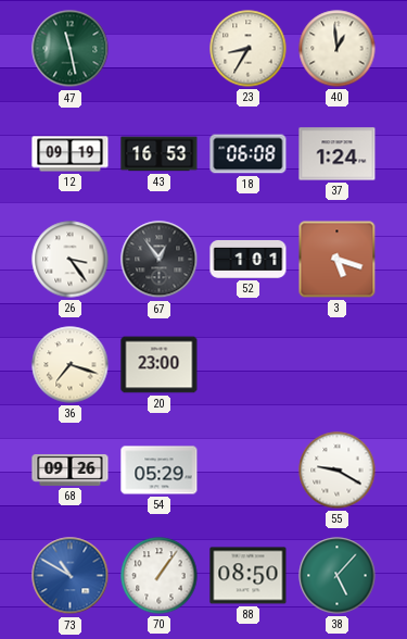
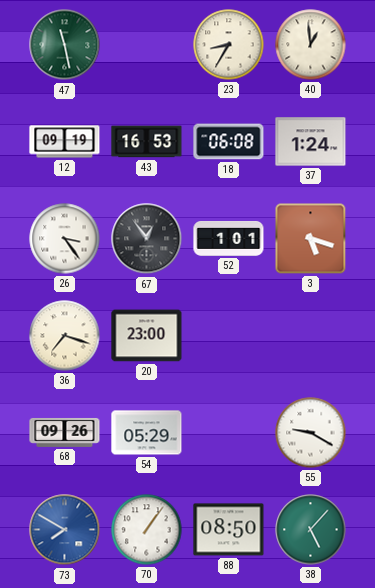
73: 10:50 -> 7:50 (65, 530)
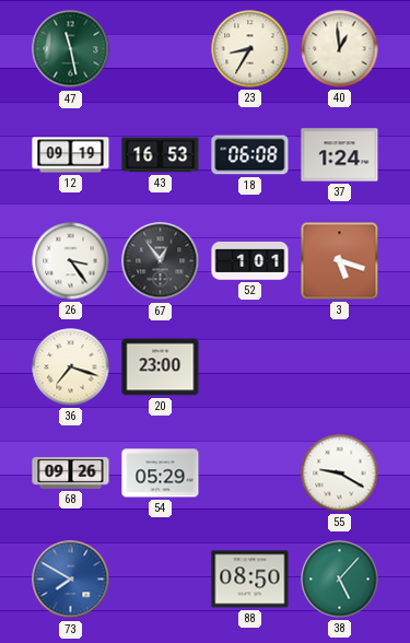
70: 1:06 -> none (147, 530)
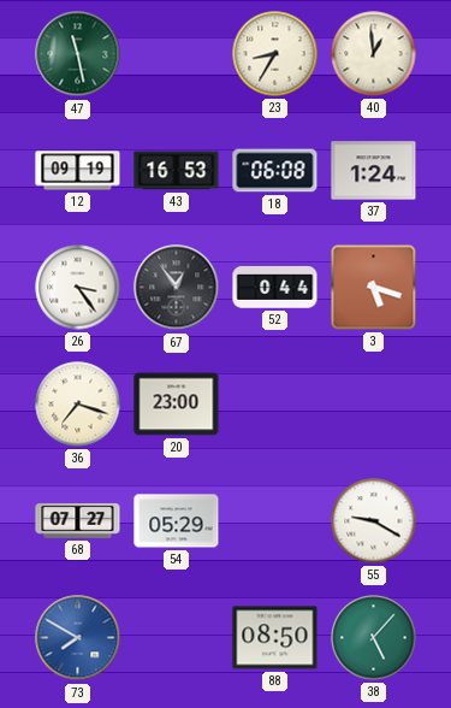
52: 1:01 -> 0:44 (275, 287)
68: 09:26 -> 07:27 (78, 520)
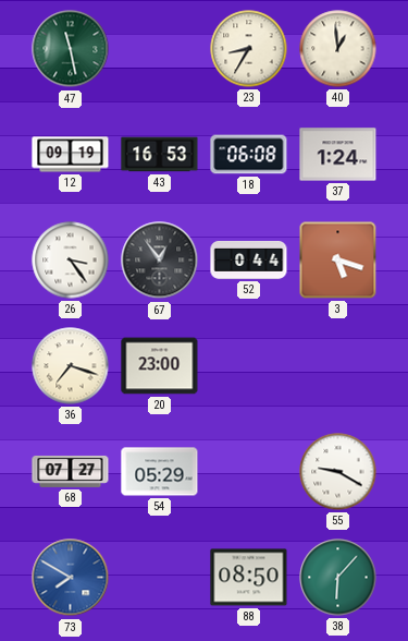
38: 5:07 -> 6:07 (338, 578)
